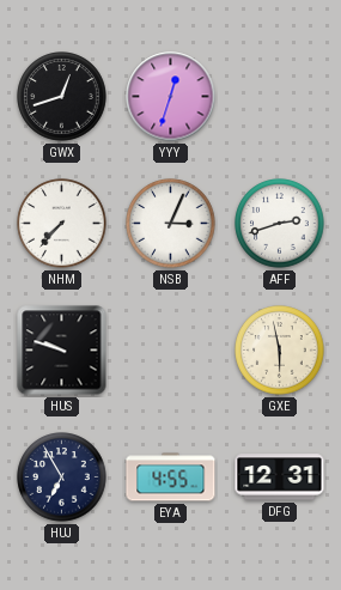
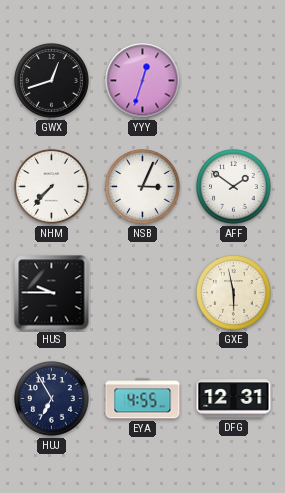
AFF: 2:42 -> 1:51 (234, 187)
HUS: 9:48 -> 9:45 (52, 293)
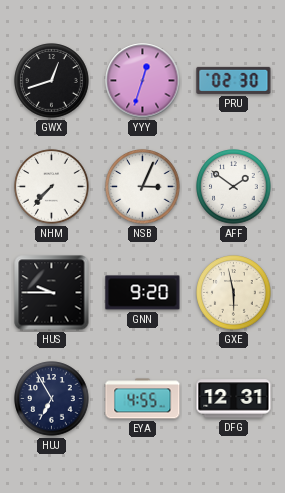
PRU: none -> 02:30 (234, 80)
GNN: none -> 9:20 (143, 293)
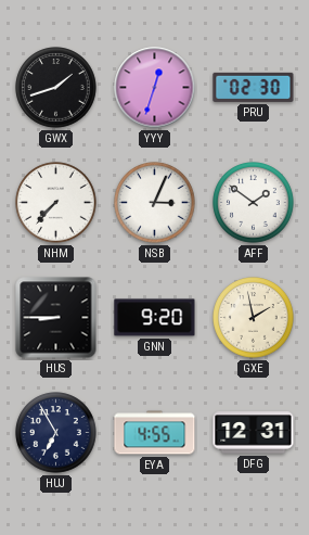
GWX: 12:42 -> 1:42 (56, 88)
HUS: 9:45 -> 8:45 (56, 318)
GXE: 5:58 -> 1:58 (254, 318)
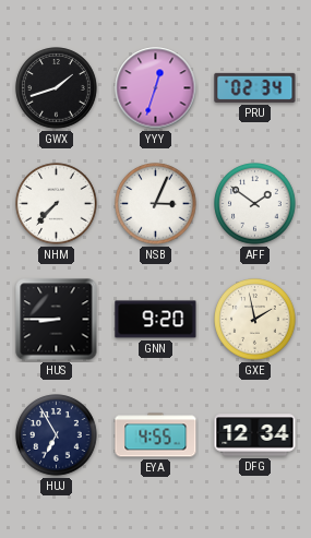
PRU: 02:30 -> 02:34 (255, 87)
DFG: 12:31 -> 12:34 (255, 435)
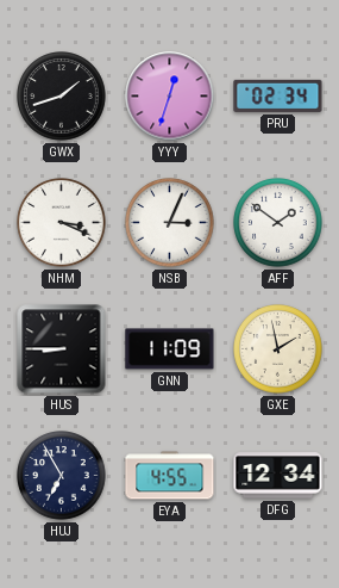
NHM: 7:37 -> 3:19 (62, 223)
GNN: 9:20 -> 11:09 (170, 349)
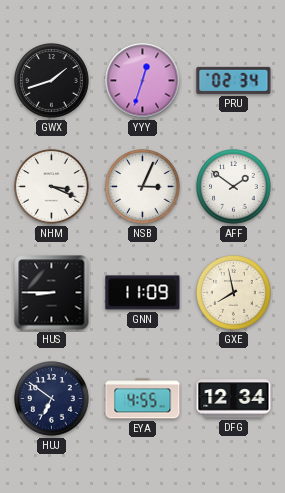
GXE: 1:58 -> 7:58 (234, 293)
HUJ: 6:55 -> 6:51 (52, 399)
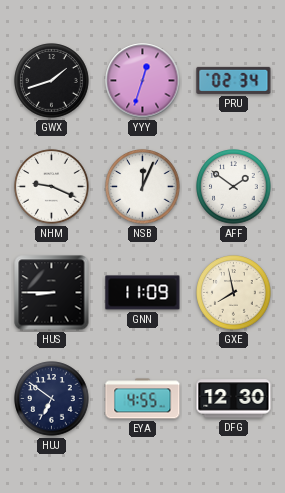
NHM: 3:19 -> 9:19 (52, 187)
NSB: 3:04 -> 12:04 (143, 187)
DFG: 12:34 -> 12:30 (234, 399)
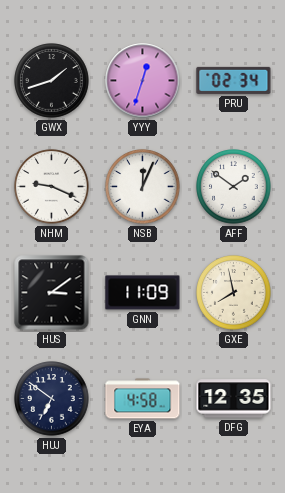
HUS: 8:45 -> 3:09 (52, 293)
EYA: 4:55 -> 4:58 (143, 399)
DFG: 12:30 -> 12:35 (234, 399)
